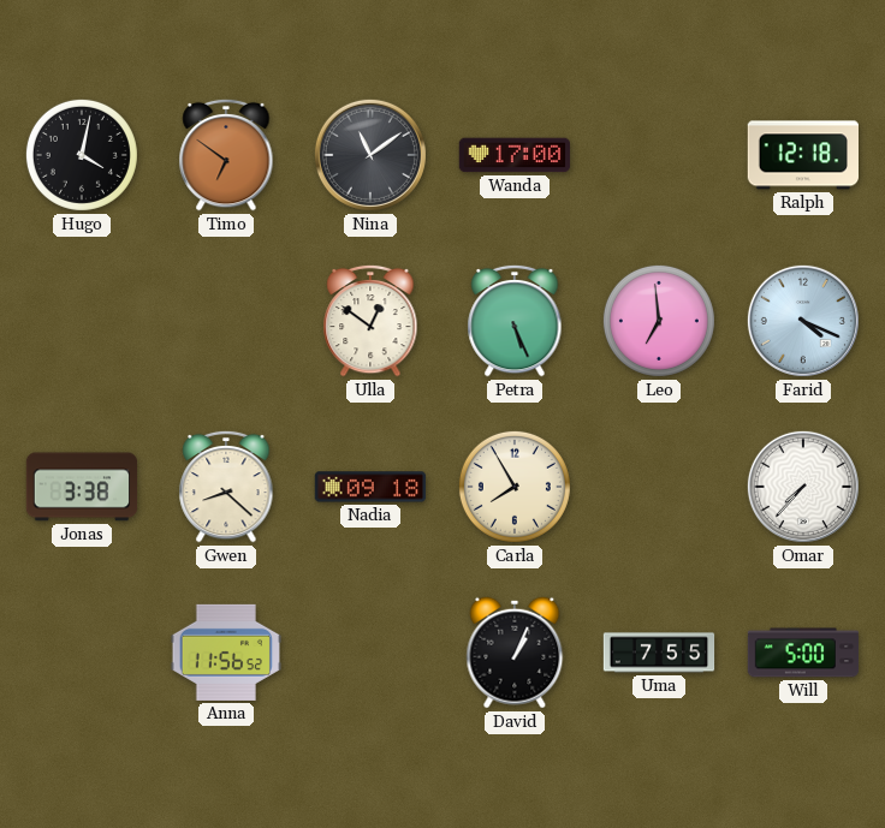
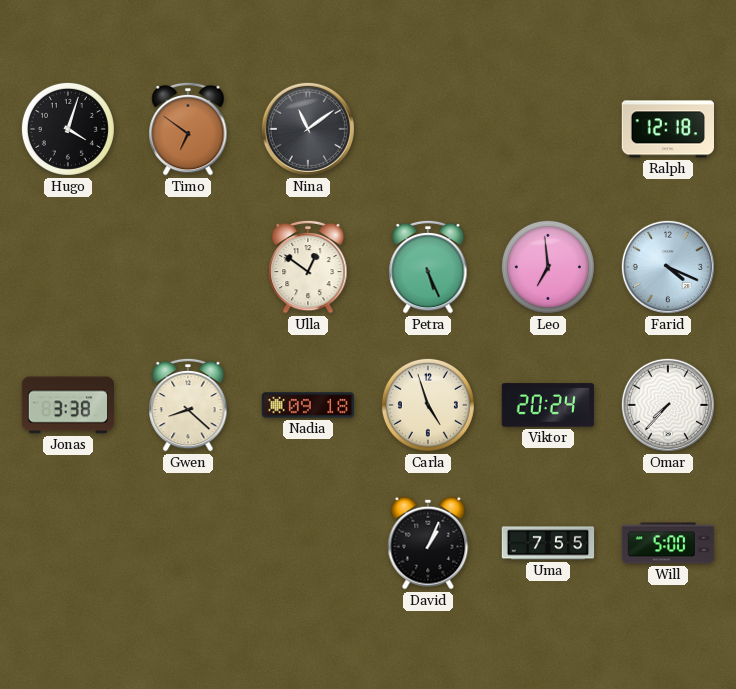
Hugo: 4:02 -> 4:03 (68, 129)
Wanda: 17:00 -> none (515, 155)
Carla: 7:55 -> 4:57 (428, 405)
Viktor: none -> 20:24 (547, 405)
Anna: 11:56 -> none (225, 653)
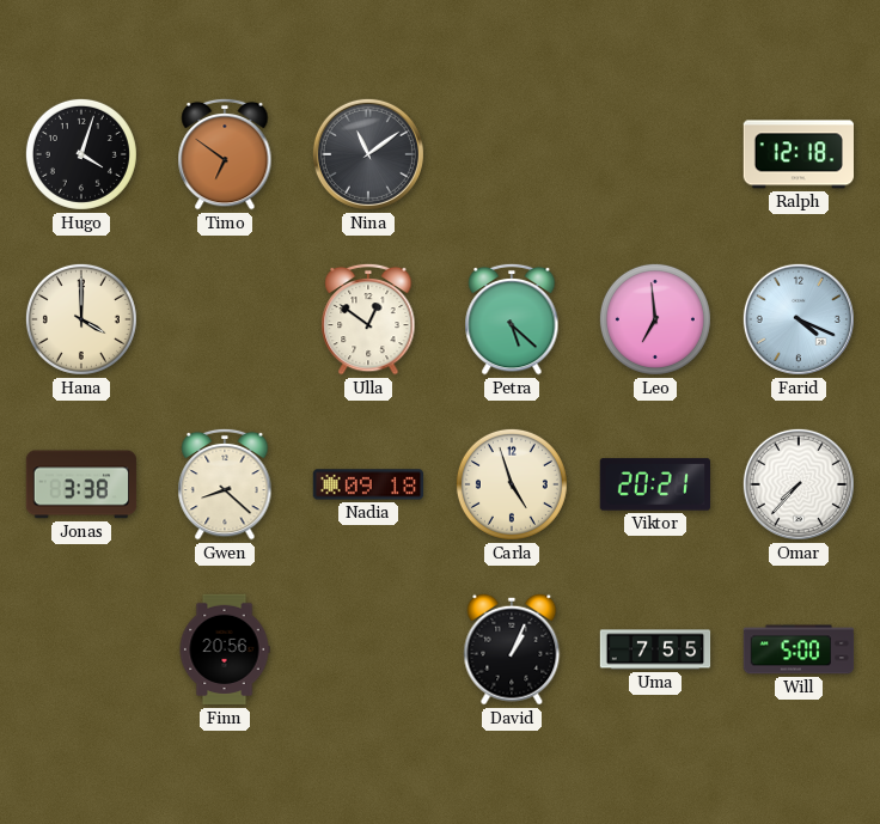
Hana: none -> 4:00 (81, 319)
Petra: 5:26 -> 5:22 (512, 319)
Viktor: 20:24 -> 20:21 (654, 484)
Finn: none -> 20:56 (225, 649)
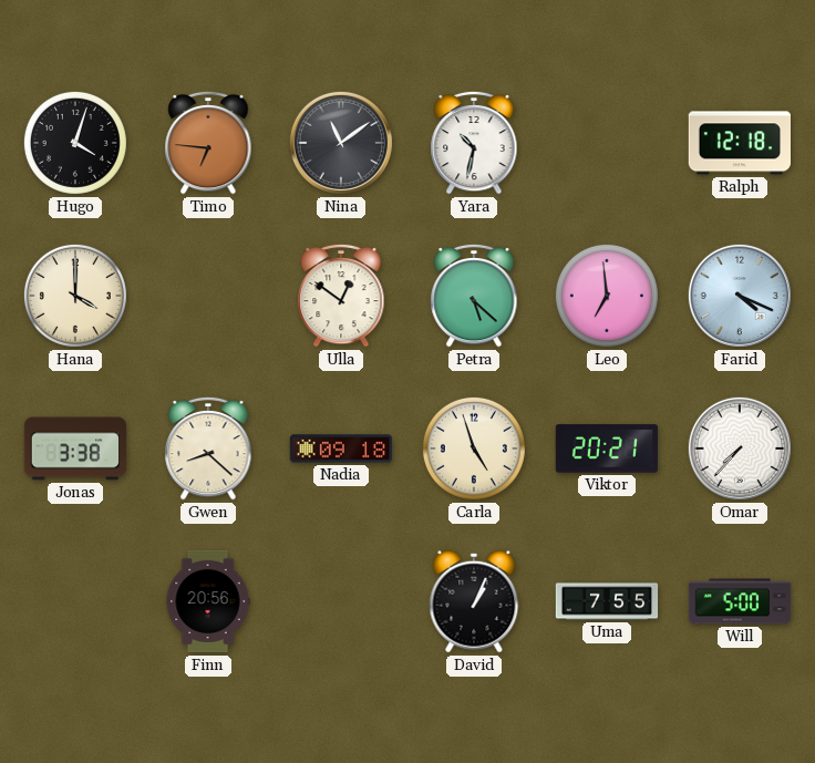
Timo: 6:51 -> 6:46 (208, 143)
Yara: none -> 10:32 (474, 143)
